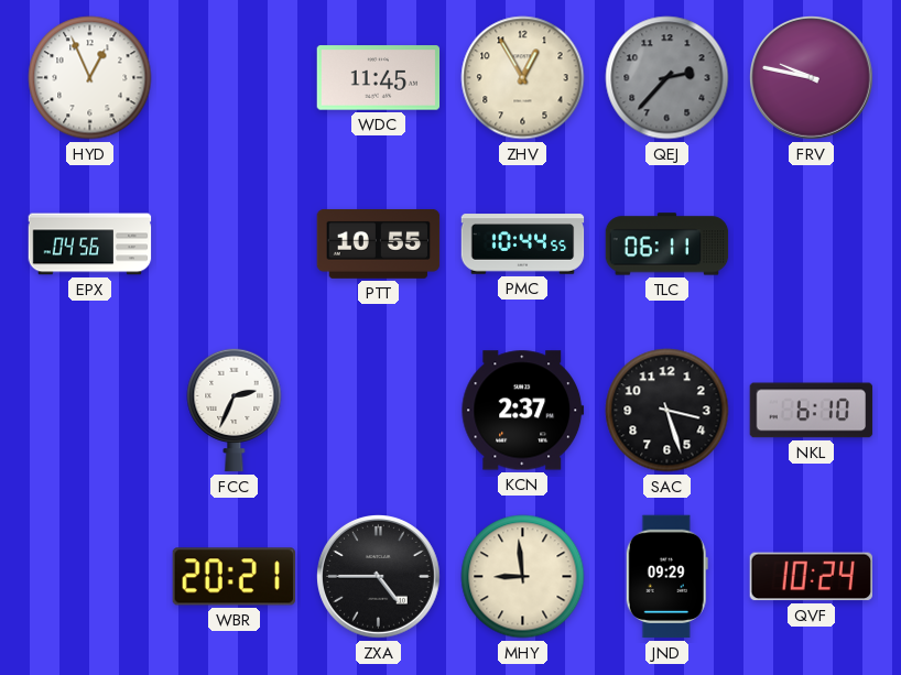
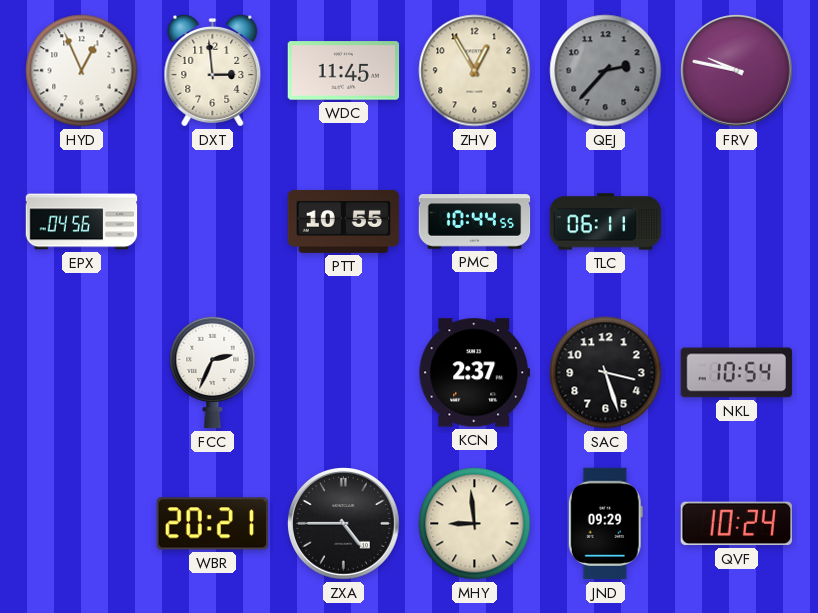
DXT: none -> 2:59 (213, 71)
NKL: 6:10 -> 10:54 (737, 373)
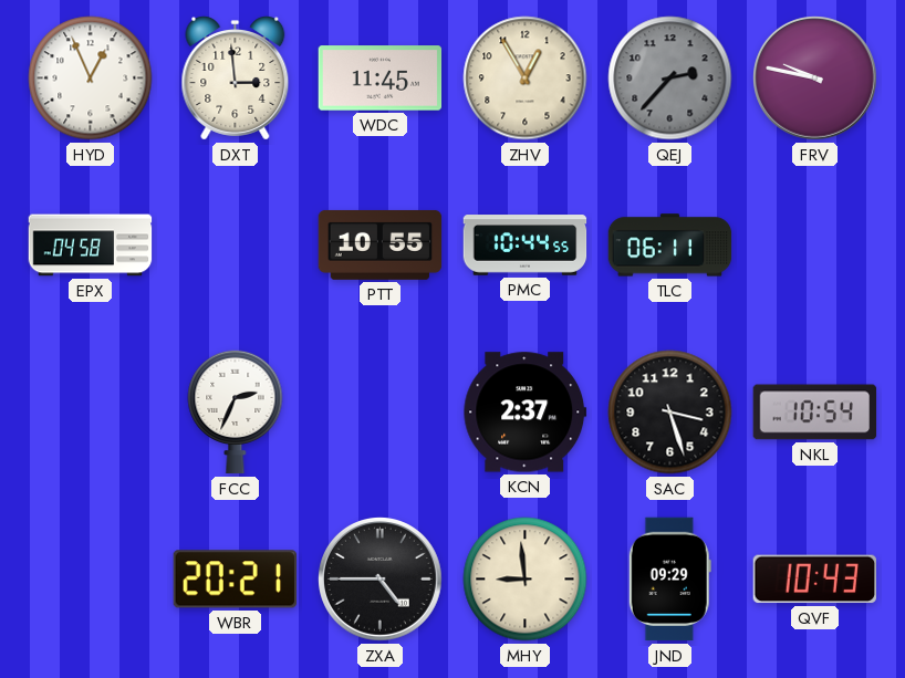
EPX: 04:56 -> 04:58 (91, 246)
QVF: 10:24 -> 10:43 (814, 580)
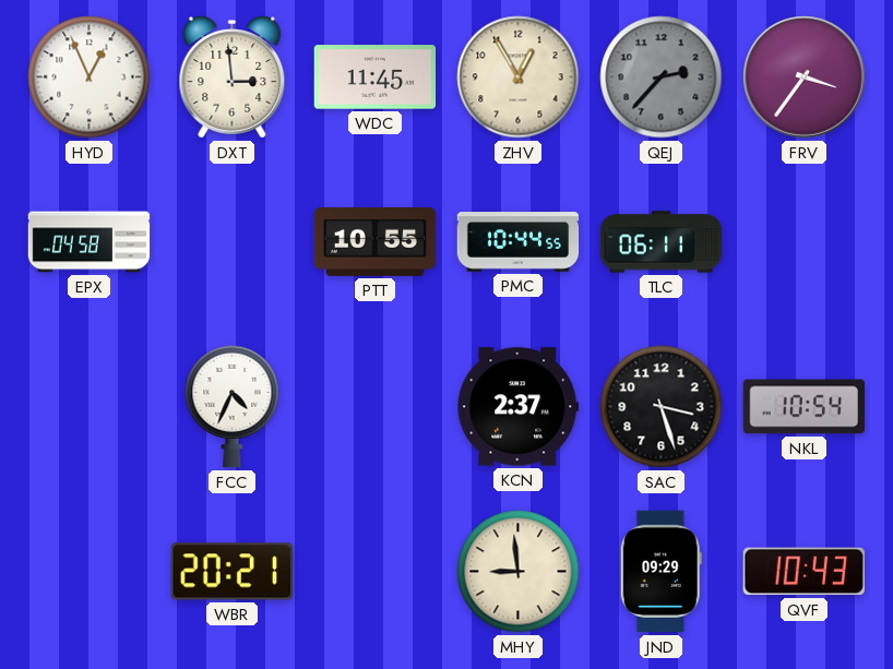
FRV: 9:47 -> 3:36 (805, 77)
FCC: 2:34 -> 4:34 (233, 406)
ZXA: 4:45 -> none (381, 580)
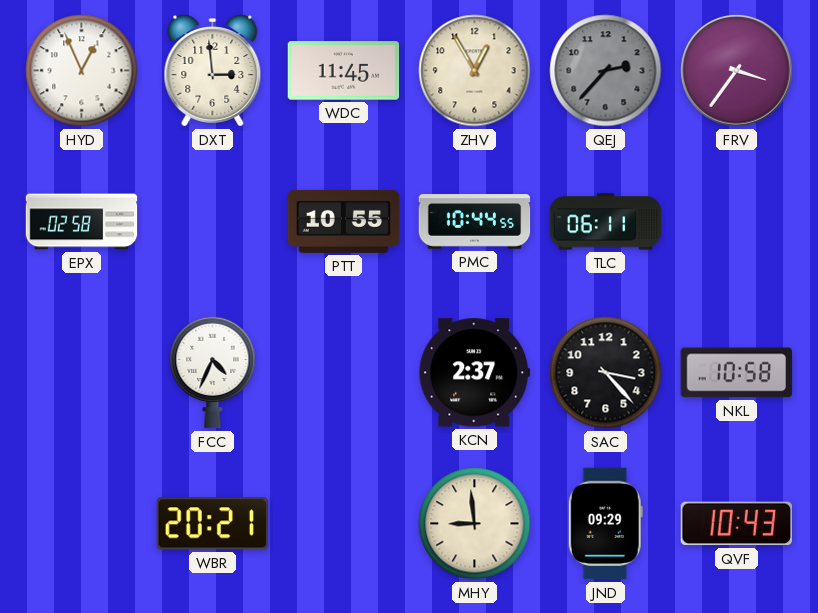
EPX: 04:58 -> 02:58 (82, 222)
SAC: 3:27 -> 3:23 (606, 373)
NKL: 10:54 -> 10:58 (737, 373)
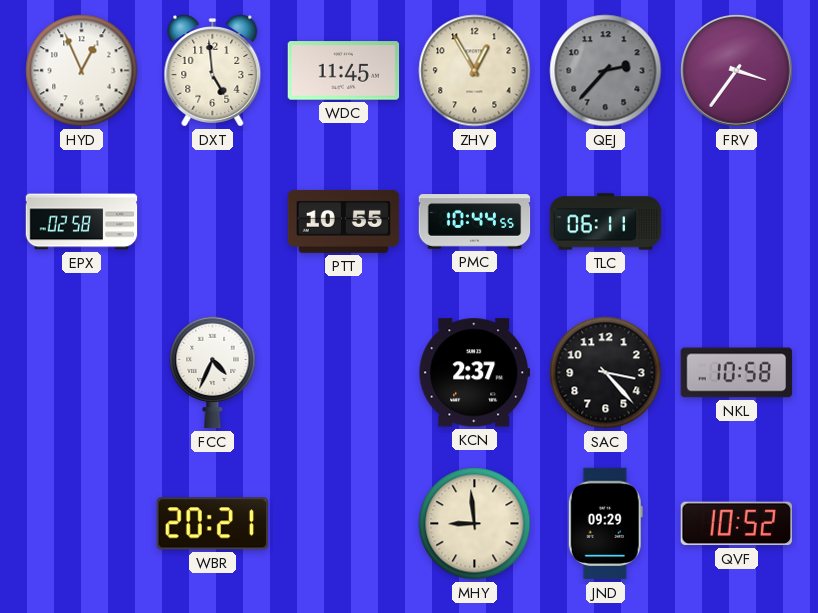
DXT: 2:59 -> 4:59 (213, 71)
QVF: 10:43 -> 10:52 (736, 524)
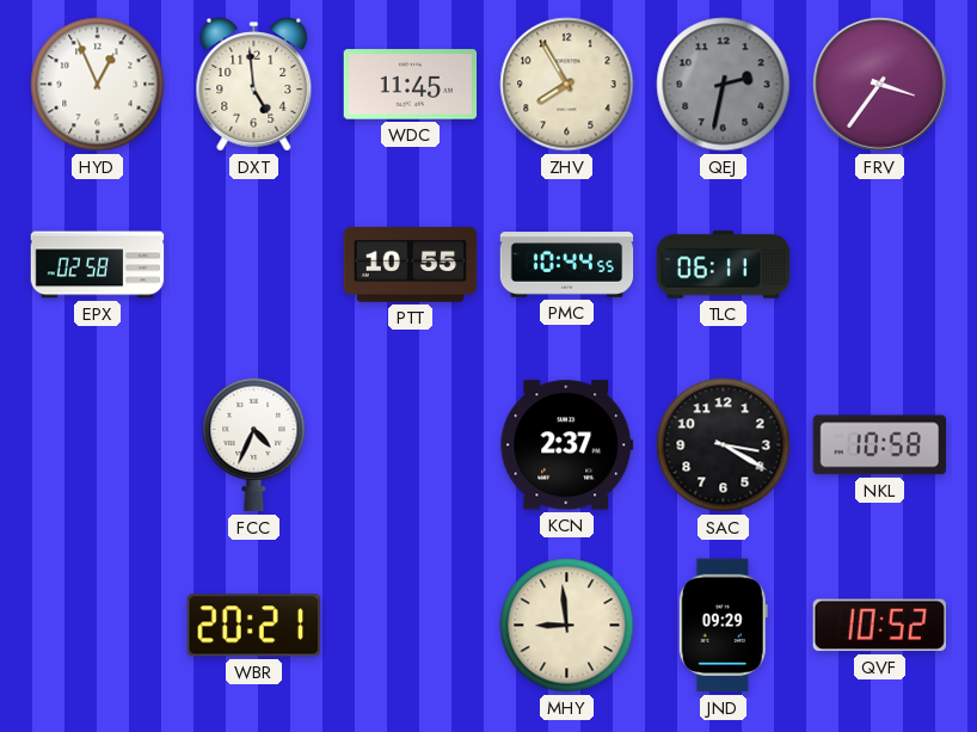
ZHV: 12:55 -> 7:55 (567, 85)
QEJ: 2:37 -> 2:32 (724, 85)
SAC: 3:23 -> 3:20 (724, 445)
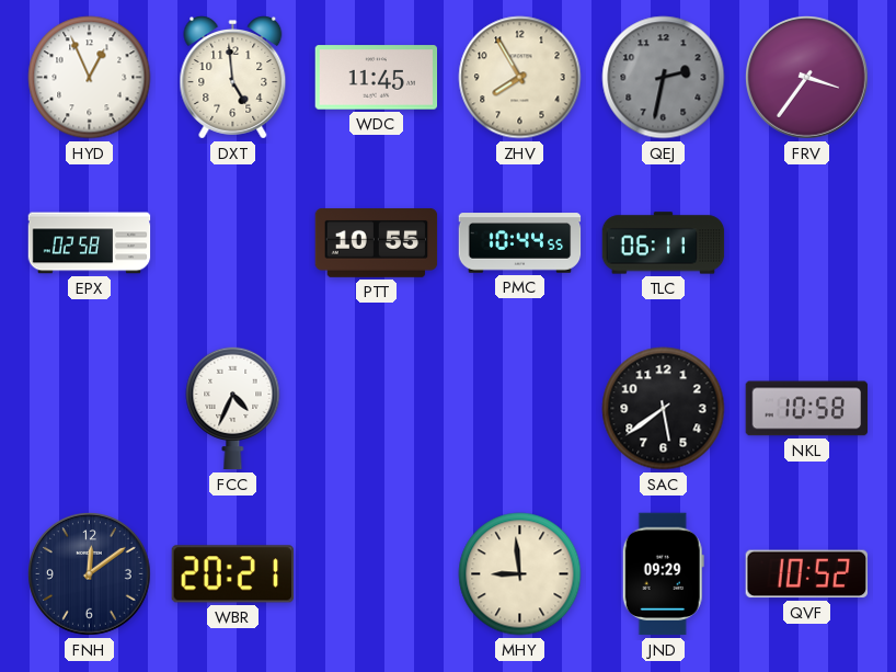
KCN: 2:37 -> none (567, 445)
SAC: 3:20 -> 5:39 (664, 409)
FNH: none -> 12:09 (90, 574)
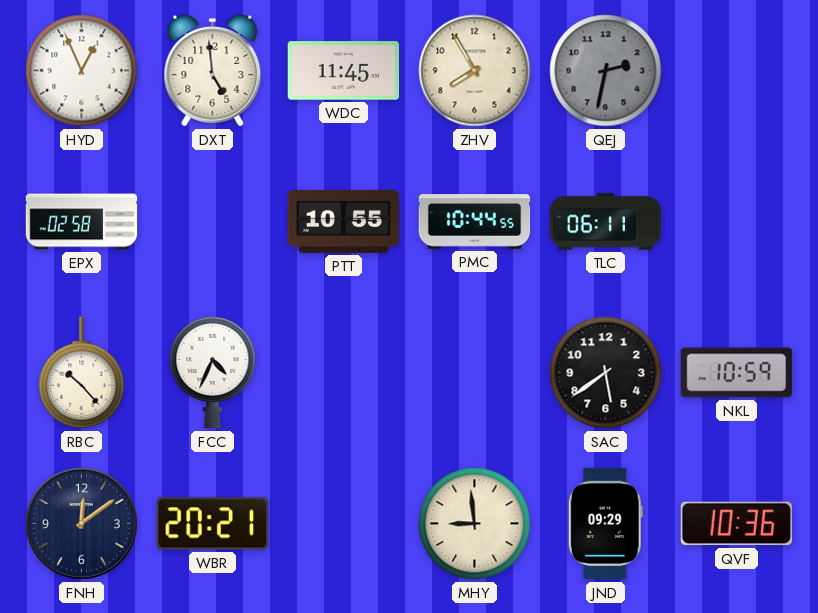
FRV: 3:36 -> none (807, 78)
RBC: none -> 10:23 (82, 373)
NKL: 10:58 -> 10:59 (737, 373)
QVF: 10:52 -> 10:36 (736, 524)
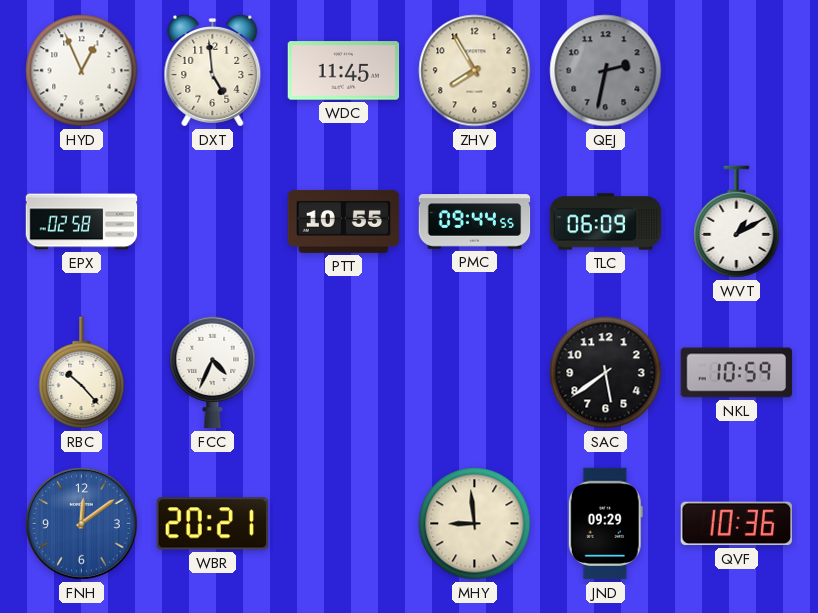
PMC: 10:44 -> 09:44 (475, 222)
TLC: 06:11 -> 06:09 (606, 222)
WVT: none -> 1:10 (737, 222)
FNH dial: navy -> blue (82, 524)
